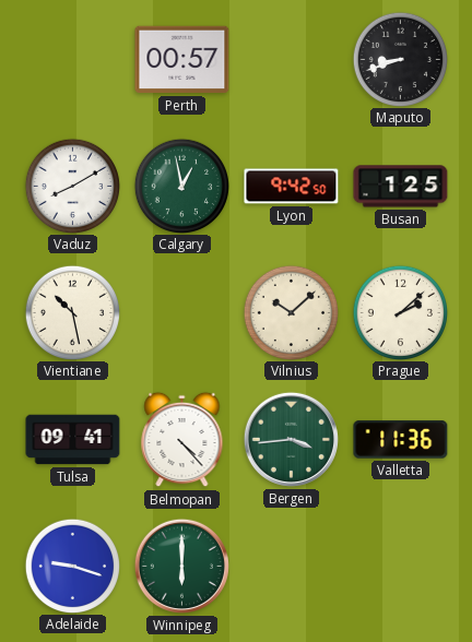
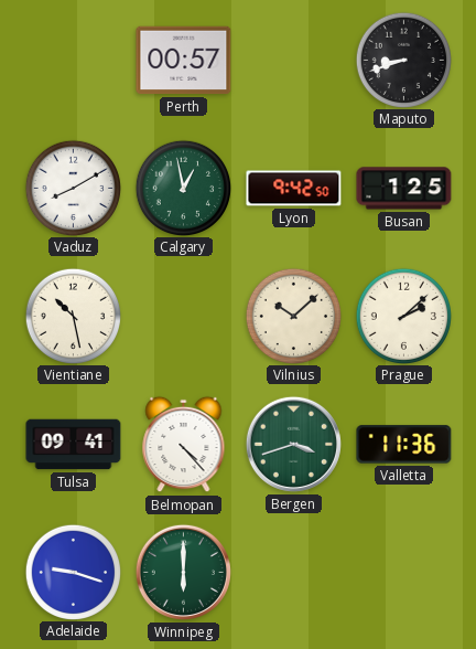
Bergen: 3:44 -> 3:42 (293, 444)
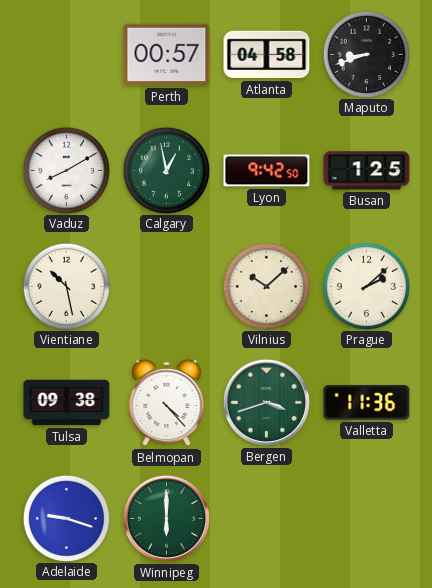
Atlanta: none -> 04:58 (267, 55)
Tulsa: 09:41 -> 09:38 (67, 403)
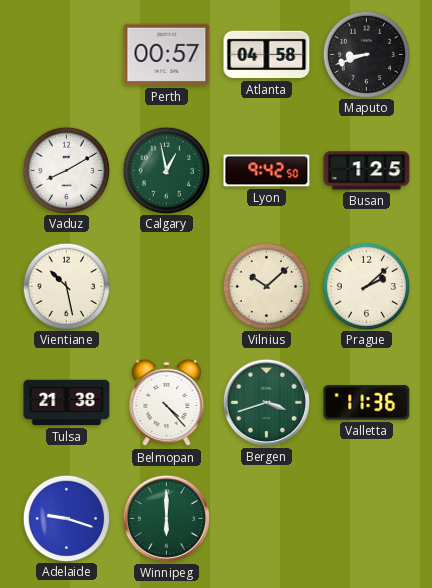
Tulsa: 09:38 -> 21:38 (67, 403)
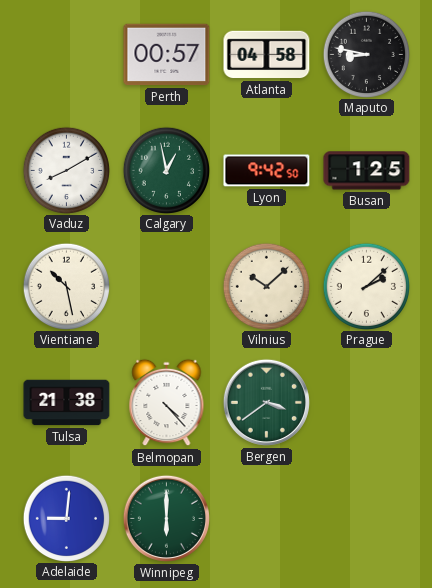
Maputo: 8:42 -> 8:47 (366, 54)
Bergen: 3:42 -> 3:39 (266, 402)
Valletta: 11:36 -> none (367, 403)
Adelaide: 9:18 -> 9:01 (66, 518)
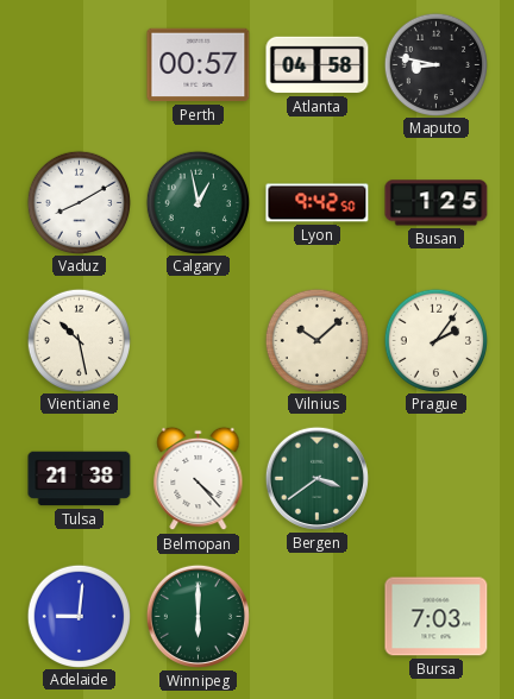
Prague: 2:08 -> 2:06 (435, 340)
Bursa: none -> 7:03 (437, 617)
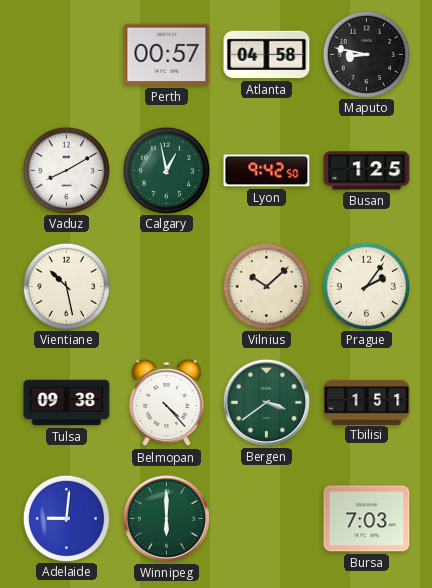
Tulsa: 21:38 -> 09:38 (67, 403)
Tbilisi: none -> 1:51 (367, 402)
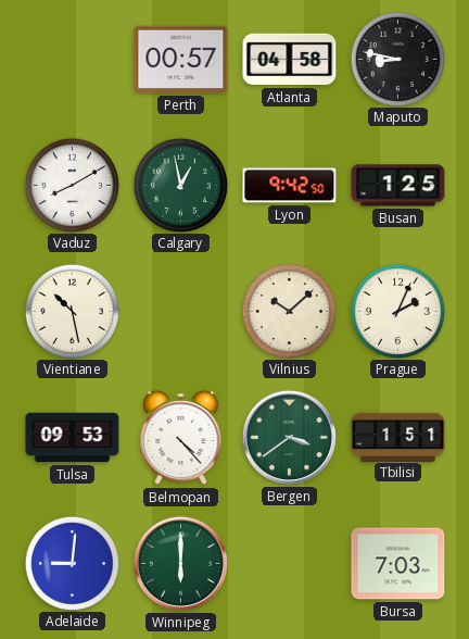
Prague: 2:06 -> 2:04 (397, 311)
Tulsa: 09:38 -> 09:53 (73, 438)
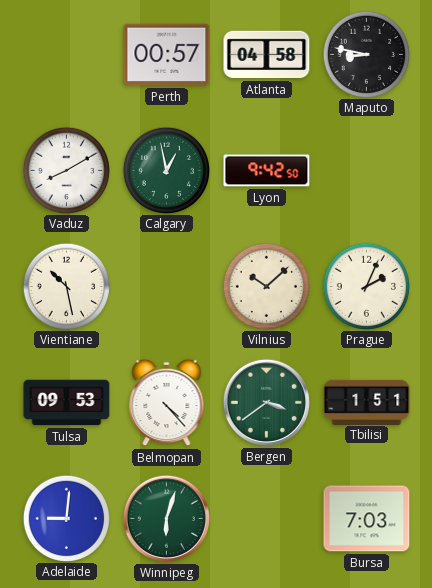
Busan: 1:25 -> none (398, 186)
Winnipeg: 6:00 -> 6:03 (166, 518)
